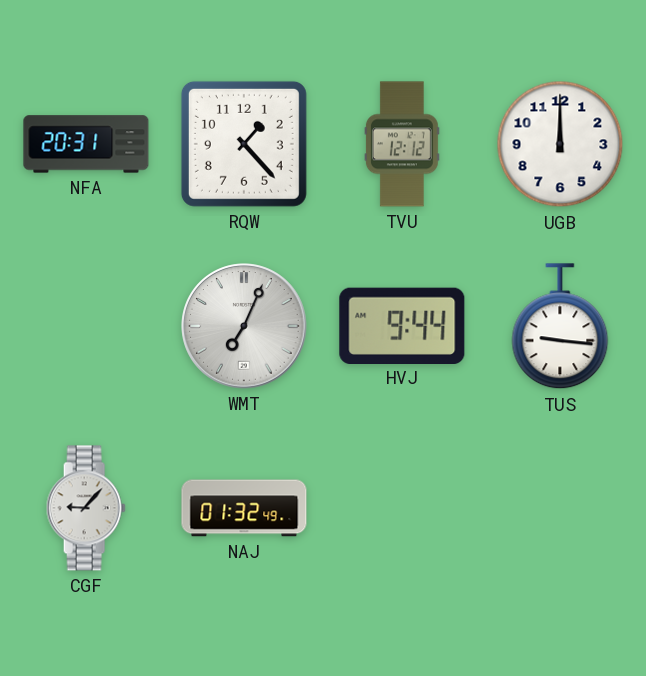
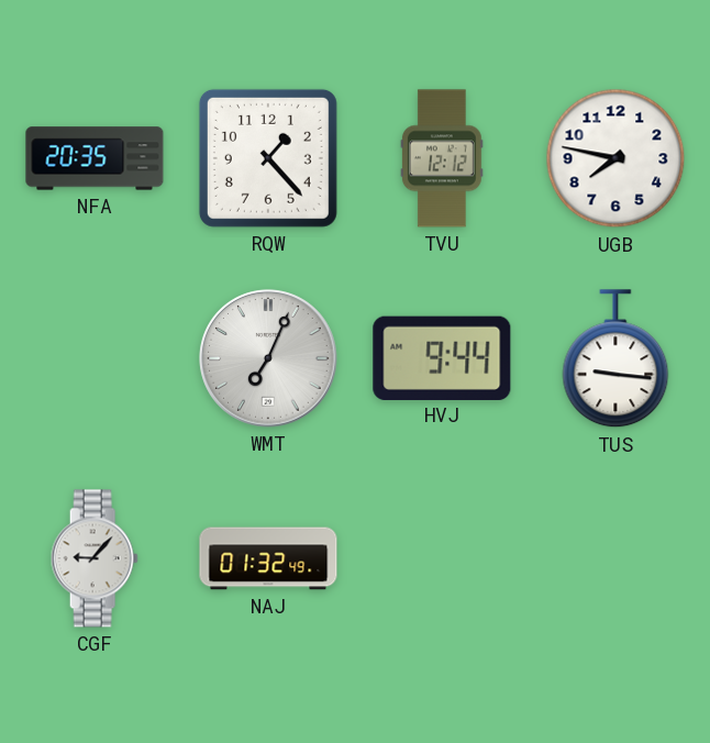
NFA: 20:31 -> 20:35 (95, 158)
UGB: 12:00 -> 7:47 (615, 158)
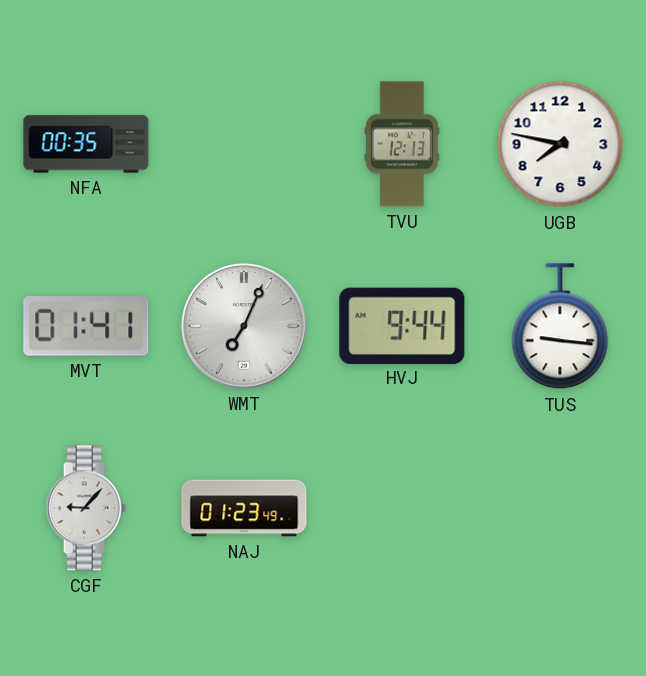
NFA: 20:35 -> 00:35 (86, 144)
RQW: 1:23 -> none (268, 158)
TVU: 12:12 -> 12:13 (402, 144)
MVT: none -> 01:41 (86, 327)
NAJ: 01:32 -> 01:23 (244, 508)
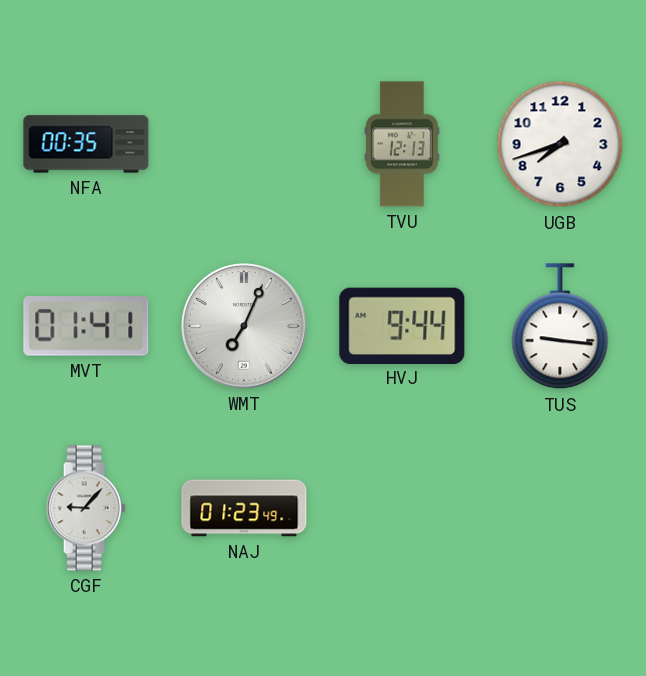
UGB: 7:47 -> 7:42 (560, 144)
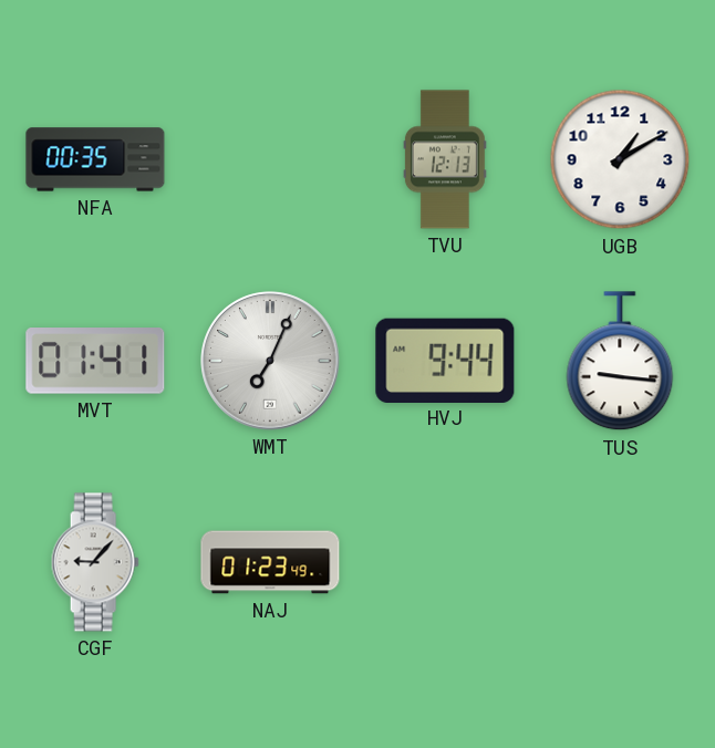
UGB: 7:42 -> 1:10 (620, 159)
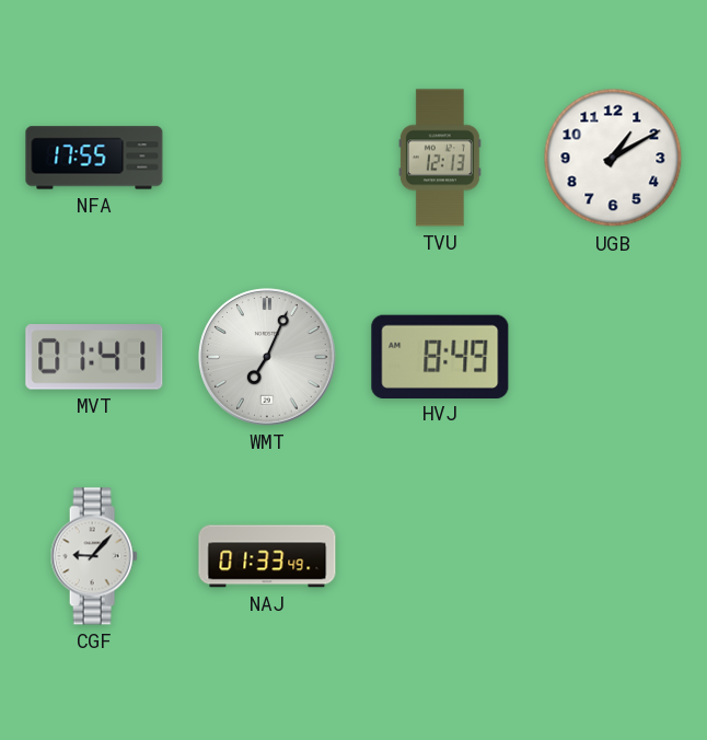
NFA: 00:35 -> 17:55 (94, 158)
HVJ: 9:44 -> 8:49 (440, 356)
TUS: 9:16 -> none (620, 362)
NAJ: 01:23 -> 01:33 (267, 556)
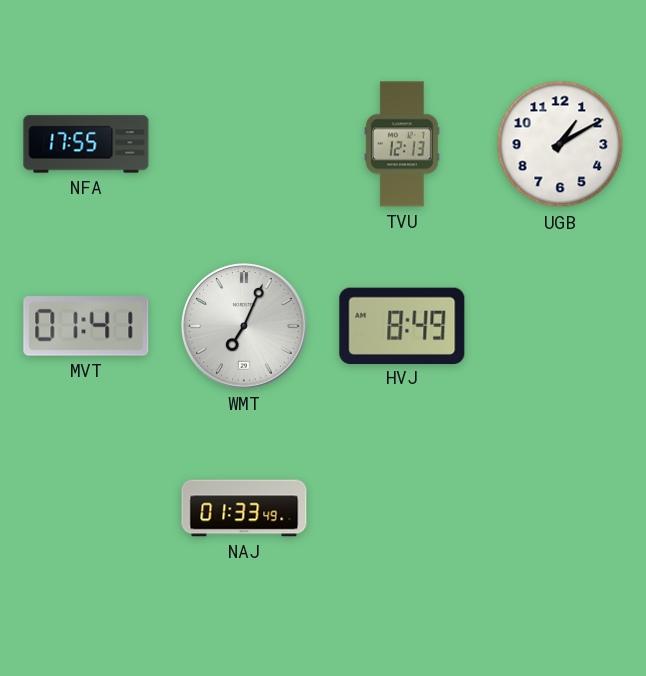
CGF: 9:07 -> none (94, 556)
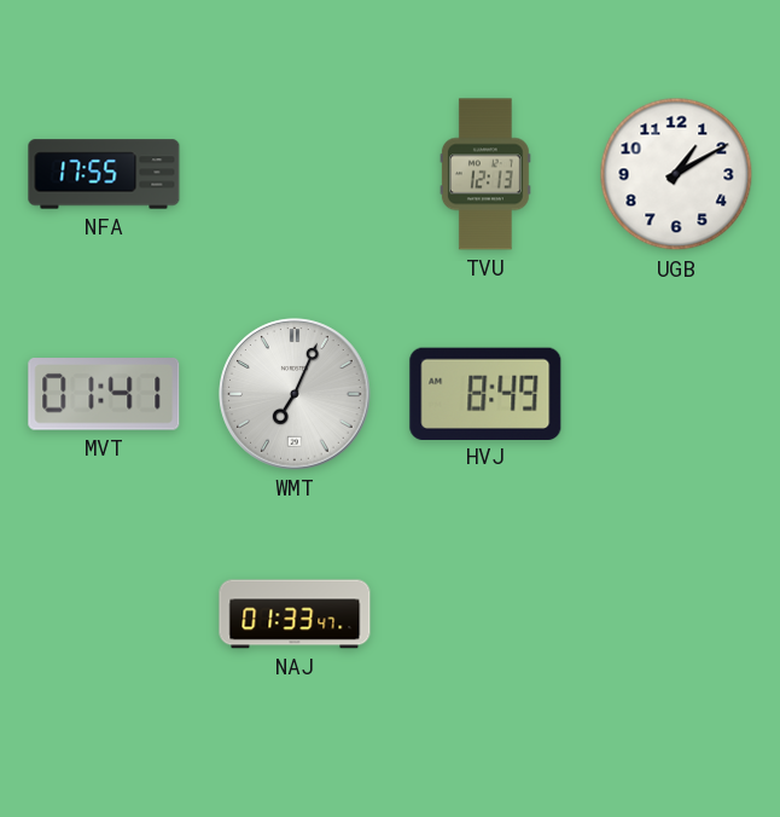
NAJ: 01:33:49 -> 01:33:47 (295, 614)
